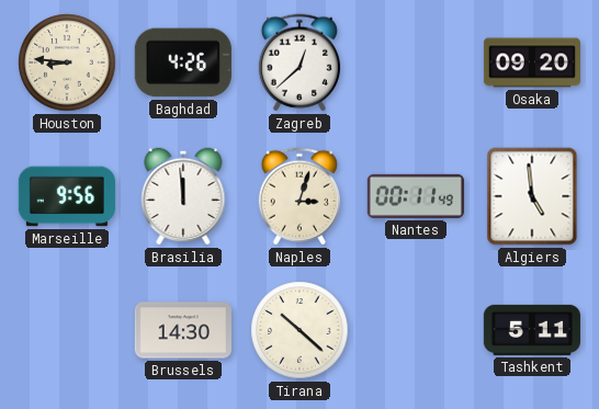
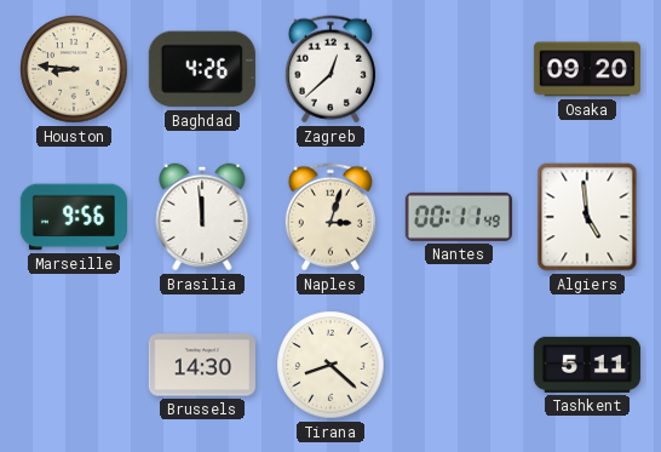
Tirana: 10:22 -> 8:22 (330, 365)
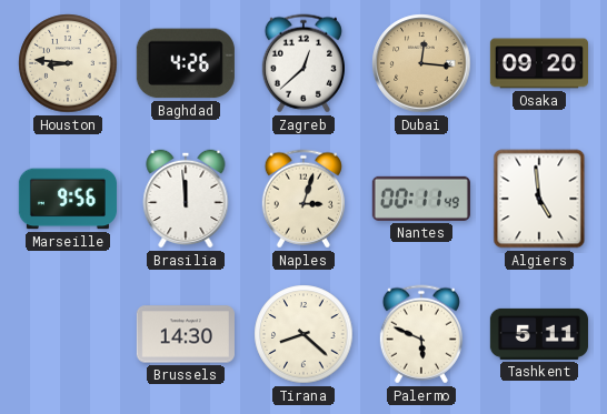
Dubai: none -> 12:16 (421, 63)
Palermo: none -> 5:49 (421, 334)
